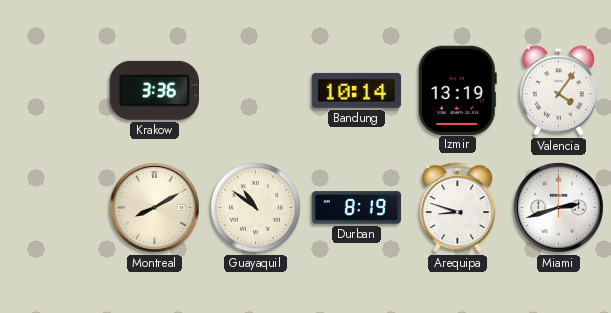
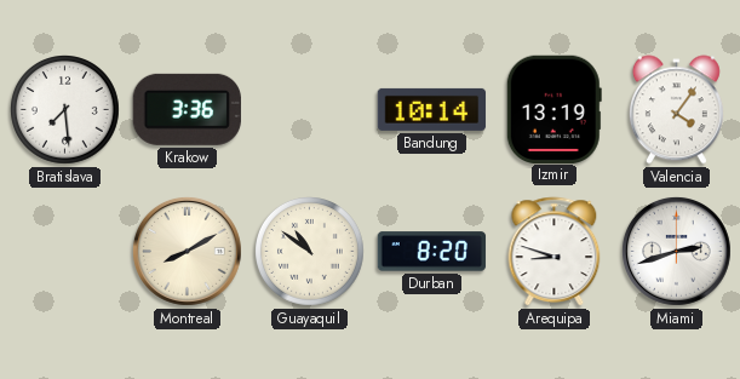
Bratislava: none -> 7:29 (65, 110)
Durban: 8:19 -> 8:20 (432, 252)
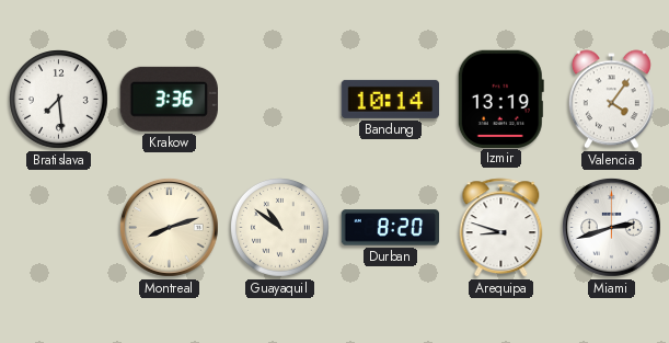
Montreal: 8:10 -> 8:12 (170, 228)
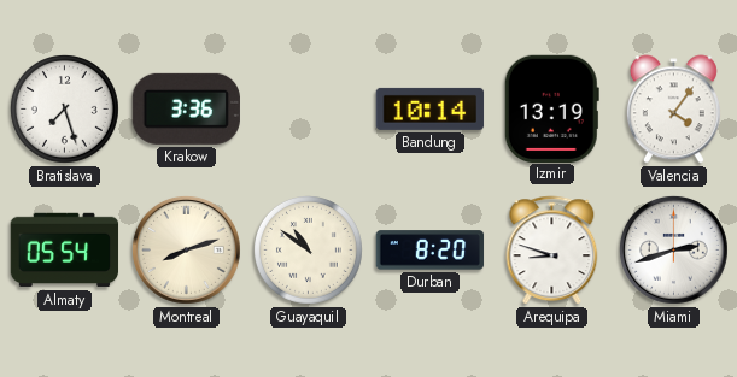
Bratislava: 7:29 -> 7:27 (65, 110)
Almaty: none -> 05:54 (65, 251)
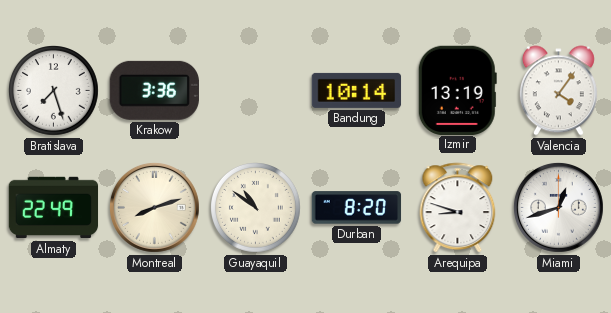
Almaty: 05:54 -> 22:49 (54, 208)
Miami: 2:42 -> 12:42 (559, 208)
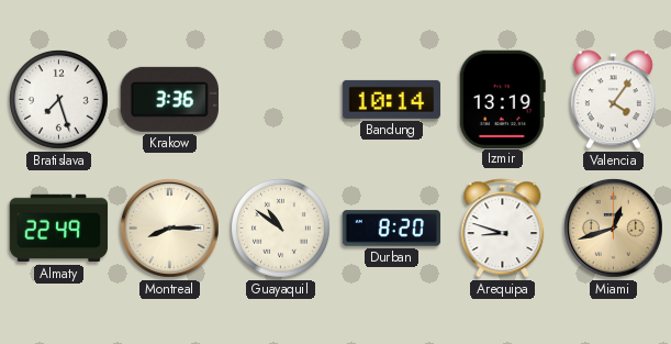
Montreal: 8:12 -> 8:15 (170, 229)
Miami dial: white -> champagne (614, 229)
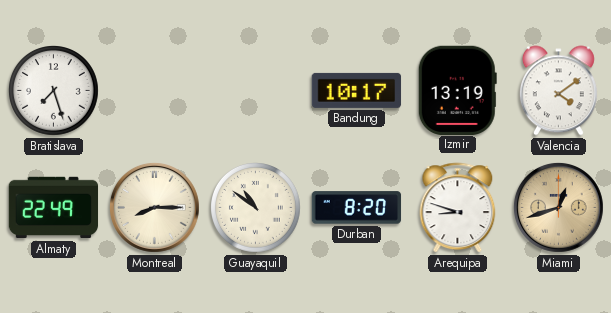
Krakow: 3:36 -> none (169, 99)
Bandung: 10:14 -> 10:17 (357, 90)
Valencia: 4:06 -> 4:09 (558, 91)
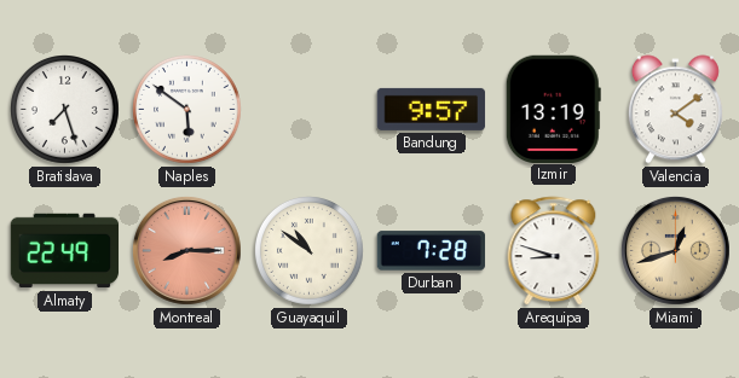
Naples: none -> 5:51 (187, 110)
Bandung: 10:17 -> 9:57 (432, 109)
Montreal dial: cream -> salmon (187, 251)
Durban: 8:20 -> 7:28 (432, 251)
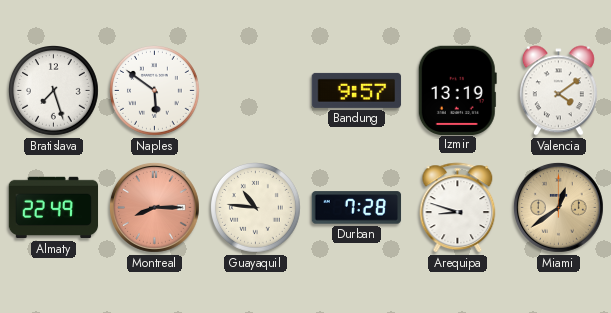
Guayaquil: 10:51 -> 10:46 (256, 208)
Miami: 12:42 -> 12:39 (559, 208)
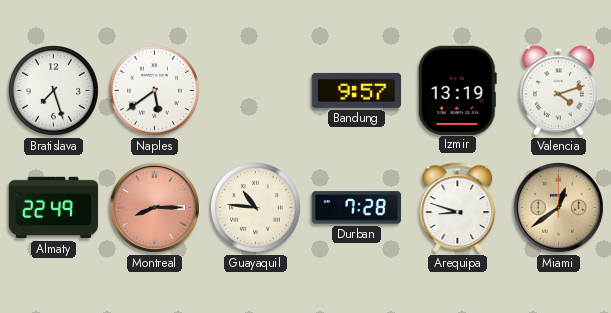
Naples: 5:51 -> 5:39 (155, 91)
Valencia: 4:09 -> 4:12 (558, 91)
